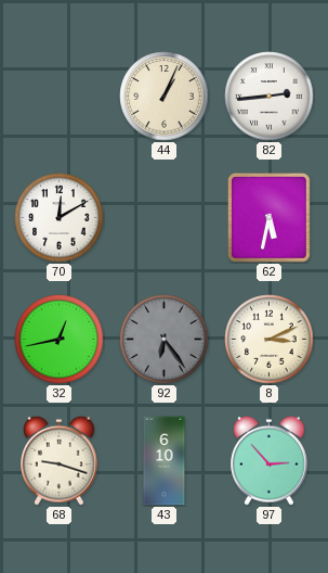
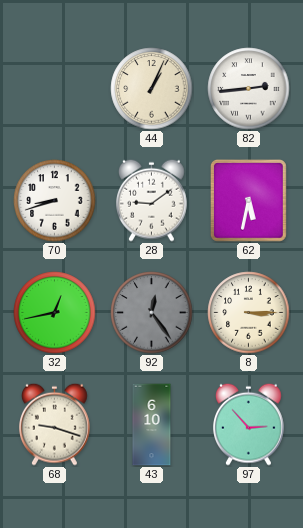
70: 12:10 -> 8:42 (55, 201)
28: none -> 9:09 (152, 200)
92: 6:24 -> 12:24 (152, 313)
8: 3:11 -> 3:15 (249, 313)
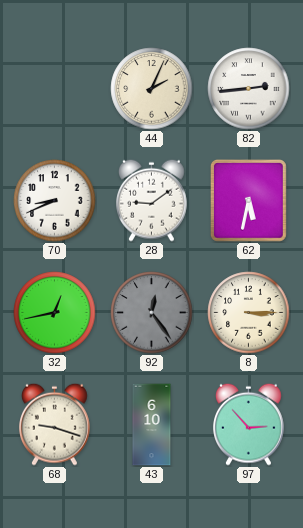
44: 1:04 -> 2:04 (152, 89)
70: 8:42 -> 8:41 (55, 201)
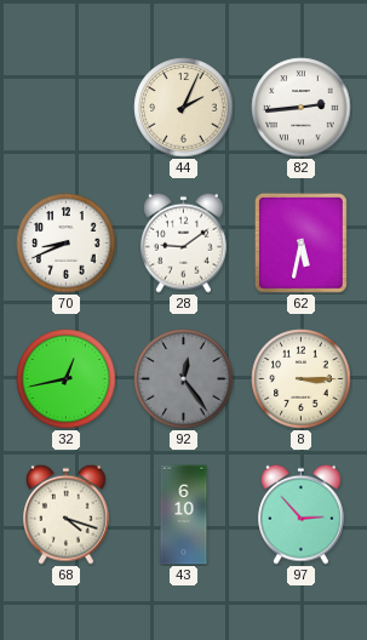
68: 9:18 -> 4:18 (67, 514)
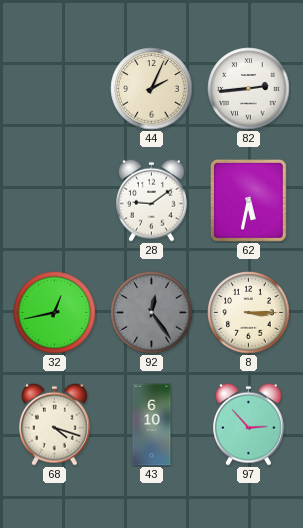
70: 8:41 -> none (67, 244)
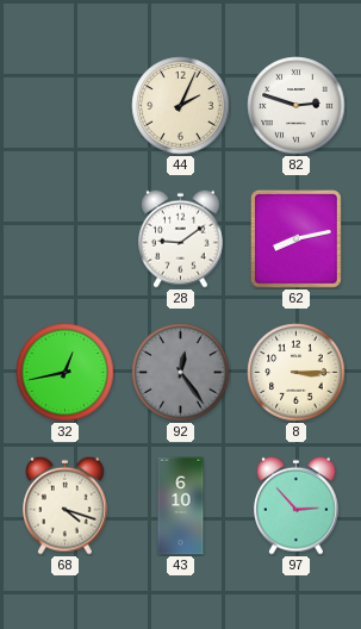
82: 2:44 -> 2:48 (297, 106)
62: 5:32 -> 8:13 (297, 239)
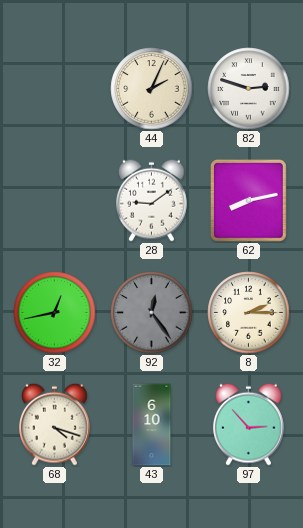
8: 3:15 -> 2:15 (249, 313)
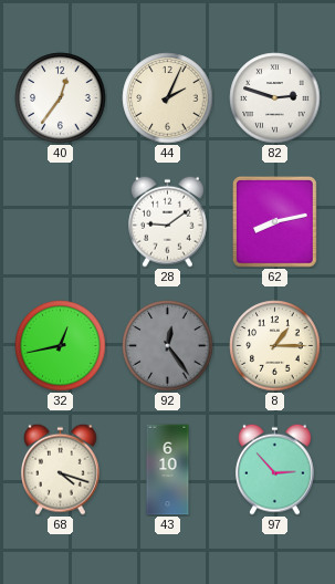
40: none -> 12:36 (61, 98)
8: 2:15 -> 1:15 (275, 346)
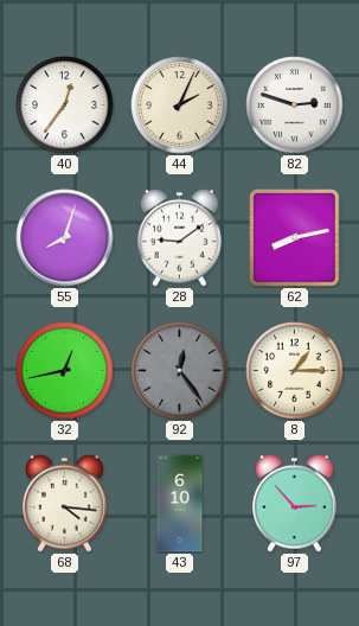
55: none -> 8:03 (65, 238)
68: 4:18 -> 4:16 (65, 503)
